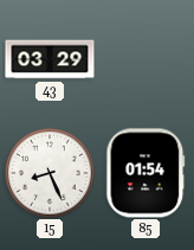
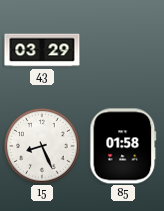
85: 01:54 -> 01:58 (123, 146)
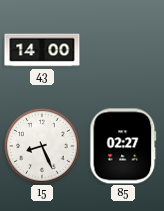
43: 03:29 -> 14:00 (42, 50)
85: 01:58 -> 02:27 (123, 146)
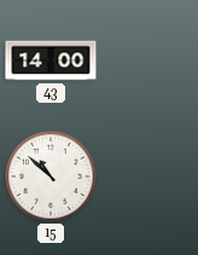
15: 8:26 -> 10:52 (51, 176)
85: 02:27 -> none (123, 146)
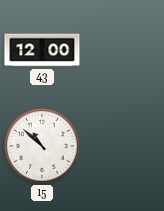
43: 14:00 -> 12:00 (42, 50)
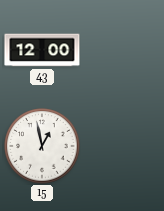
15: 10:52 -> 12:58 (42, 146)
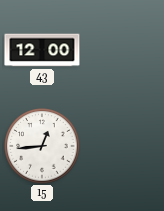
15: 12:58 -> 12:44 (42, 146)
